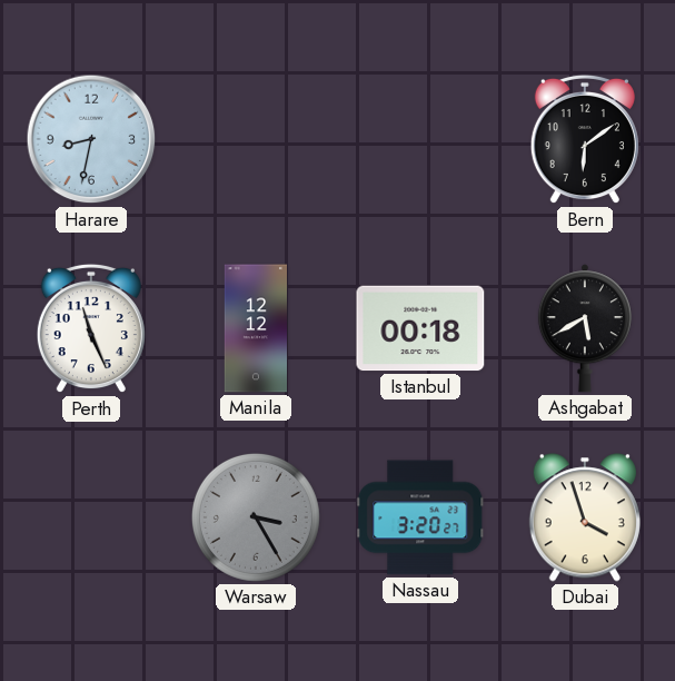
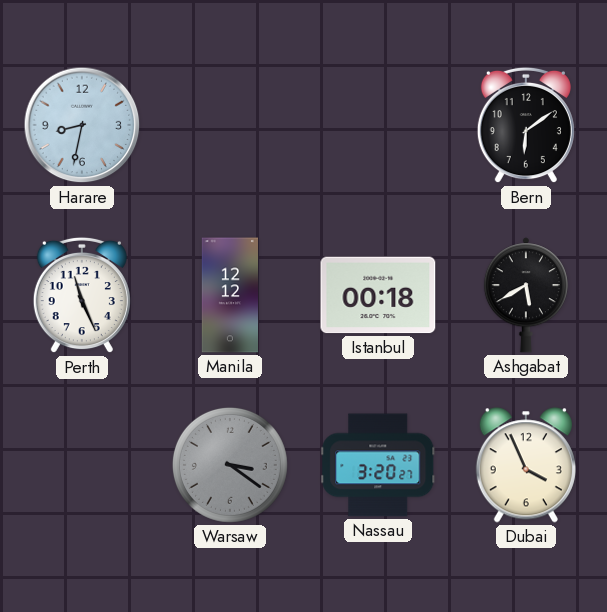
Warsaw: 3:25 -> 3:21 (230, 465)
Dubai: 3:57 -> 3:56 (526, 465)
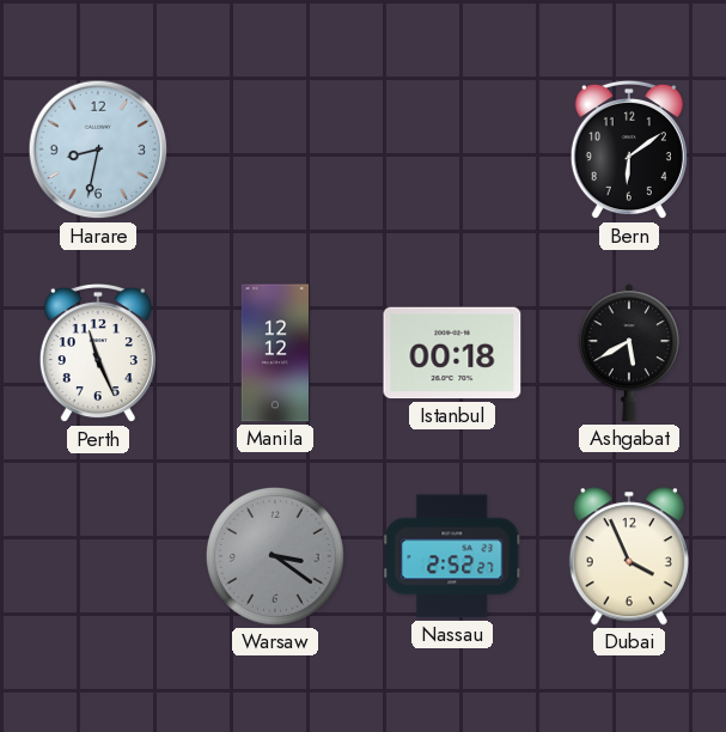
Nassau: 3:20 -> 2:52 (452, 556)
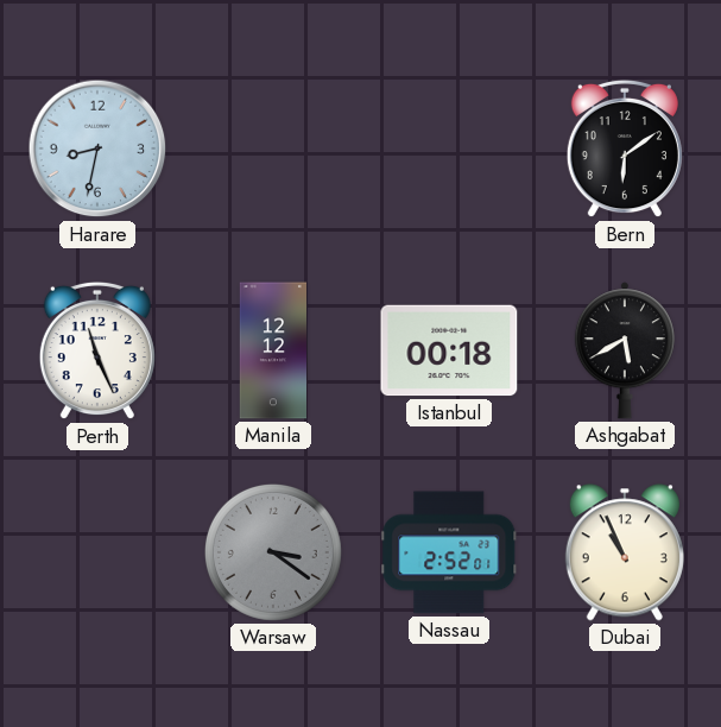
Nassau: 2:52:27 -> 2:52:01 (449, 552)
Dubai: 3:56 -> 10:56 (625, 552)
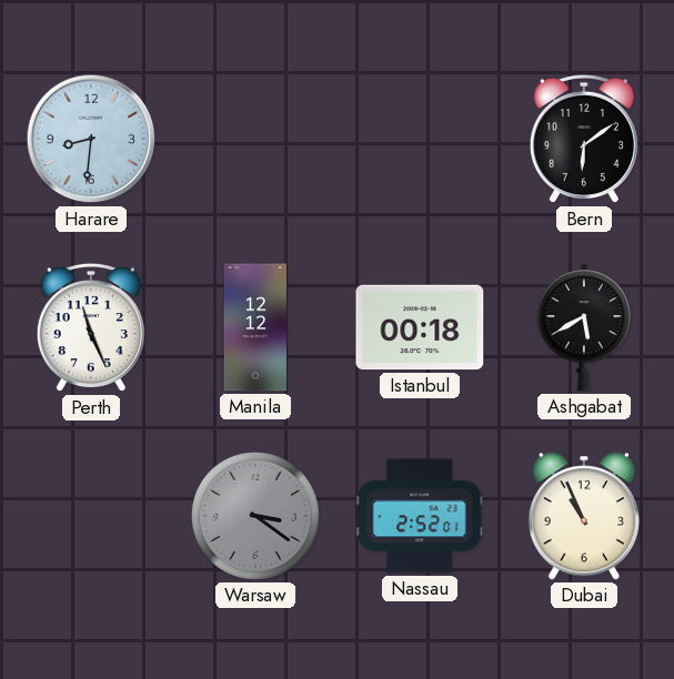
Harare: 8:32 -> 8:31 (91, 139)
